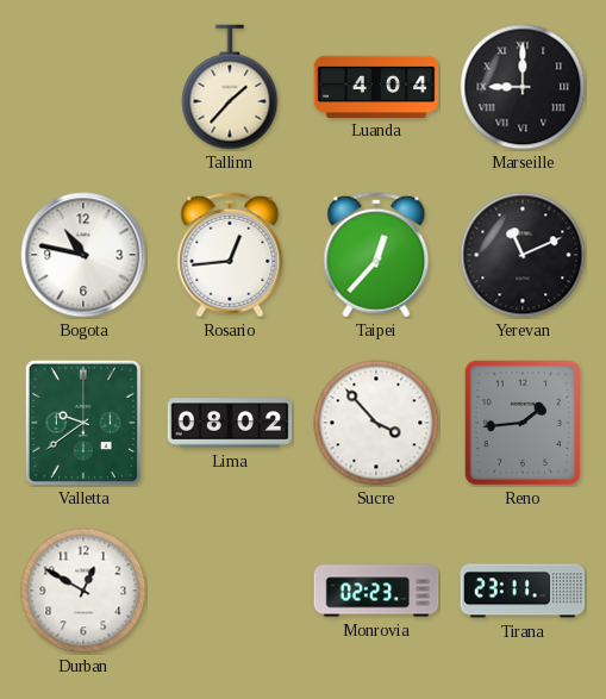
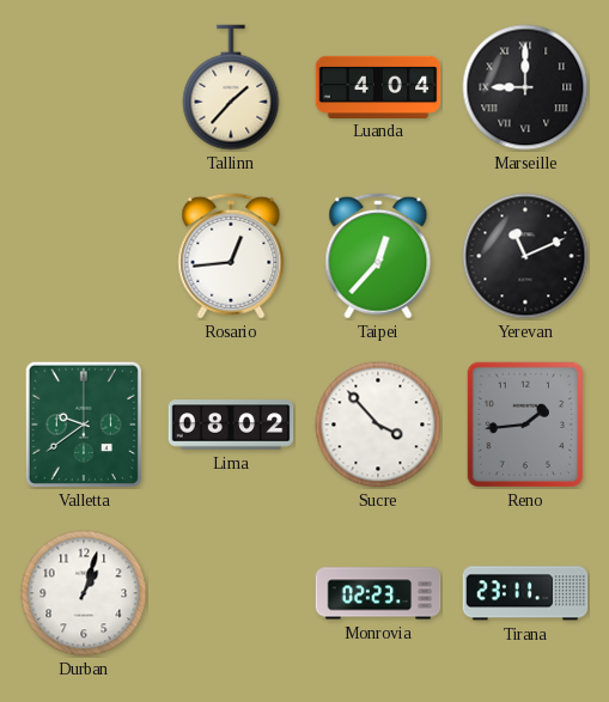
Bogota: 10:47 -> none (83, 255)
Durban: 12:50 -> 1:03 (84, 593)
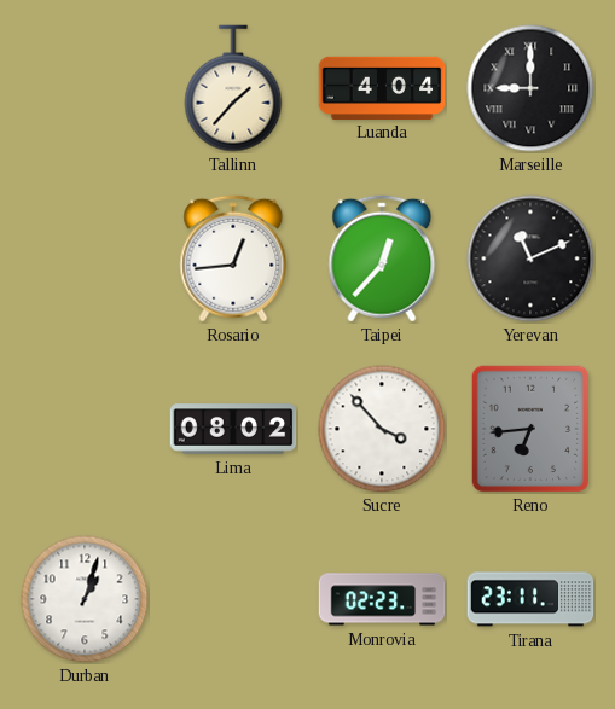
Valletta: 9:39 -> none (84, 425)
Reno: 1:44 -> 6:44 (530, 429)
